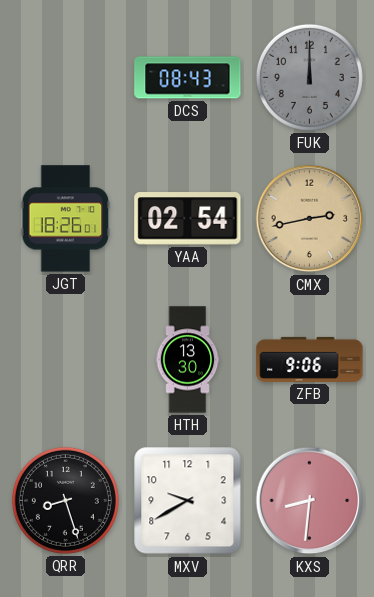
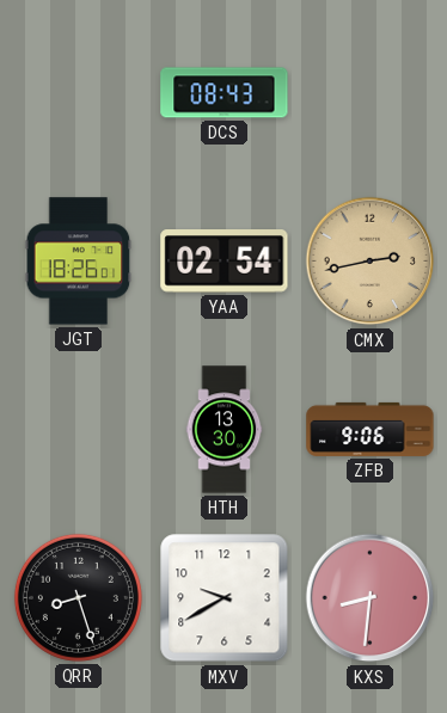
FUK: 12:00 -> none (309, 77)
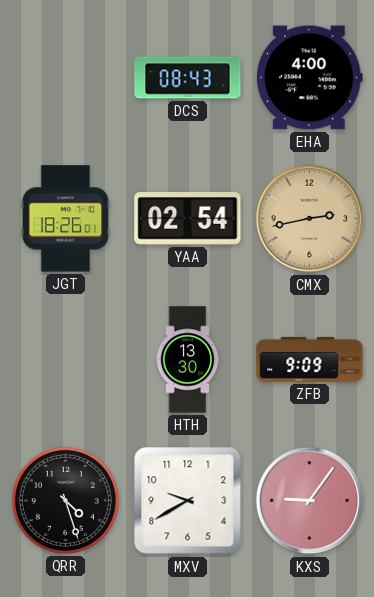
EHA: none -> 4:00 (309, 78)
ZFB: 9:06 -> 9:09 (310, 359)
QRR: 8:27 -> 4:27 (65, 500)
KXS: 8:31 -> 9:06 (310, 501)
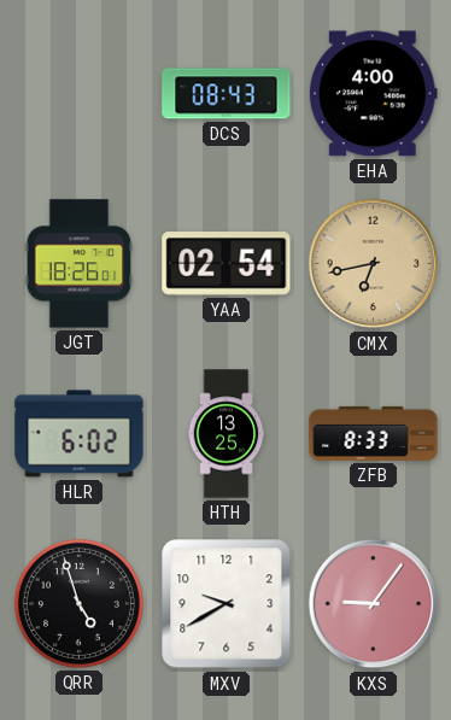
CMX: 2:43 -> 6:43 (374, 264)
HLR: none -> 6:02 (80, 434)
HTH: 13:30 -> 13:25 (227, 434)
ZFB: 9:09 -> 8:33 (374, 433)
QRR: 4:27 -> 4:57 (78, 603)
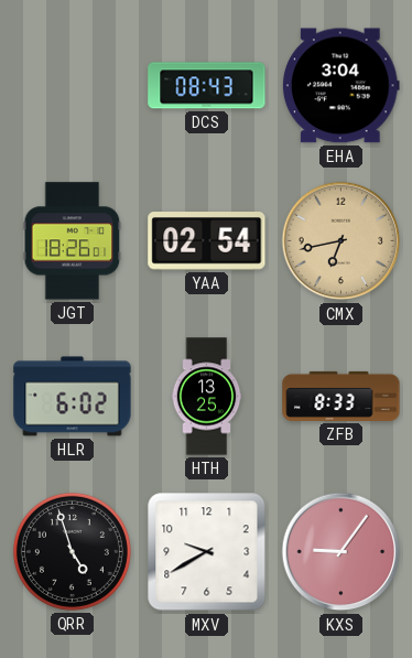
EHA: 4:00 -> 3:04 (340, 86)
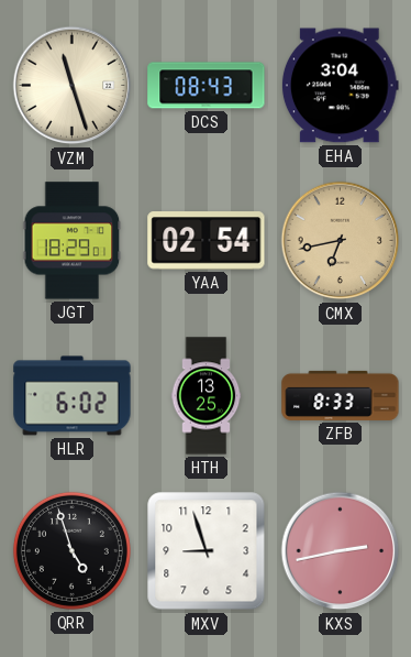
VZM: none -> 11:27 (73, 86)
JGT: 18:26 -> 18:29 (73, 241)
MXV: 9:40 -> 8:57 (207, 551)
KXS: 9:06 -> 2:43 (341, 551)
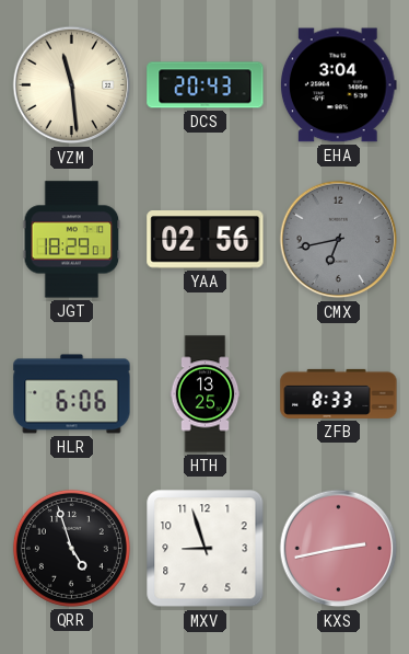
VZM: 11:27 -> 11:29 (72, 85)
DCS: 08:43 -> 20:43 (206, 85)
YAA: 02:54 -> 02:56 (206, 240)
CMX dial: champagne -> grey (339, 240)
HLR: 6:02 -> 6:06 (72, 394)
